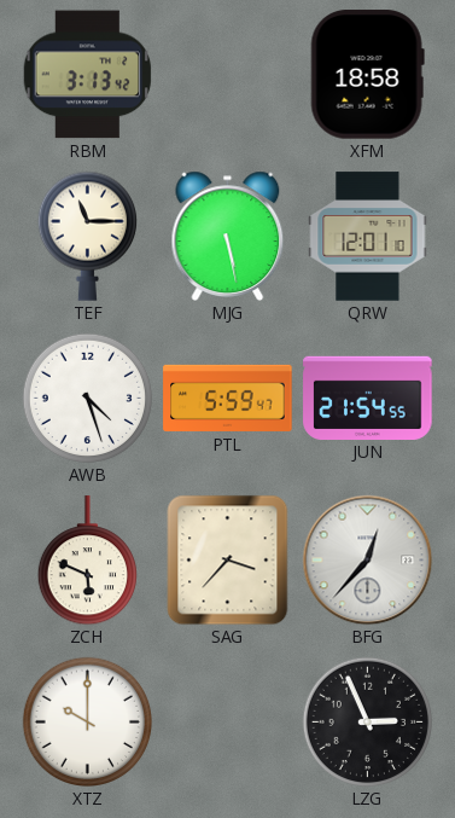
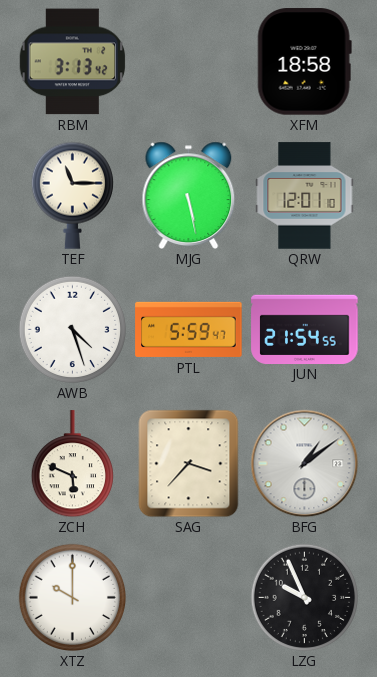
BFG: 12:37 -> 1:09 (304, 463)
LZG: 2:56 -> 9:56 (304, 597)
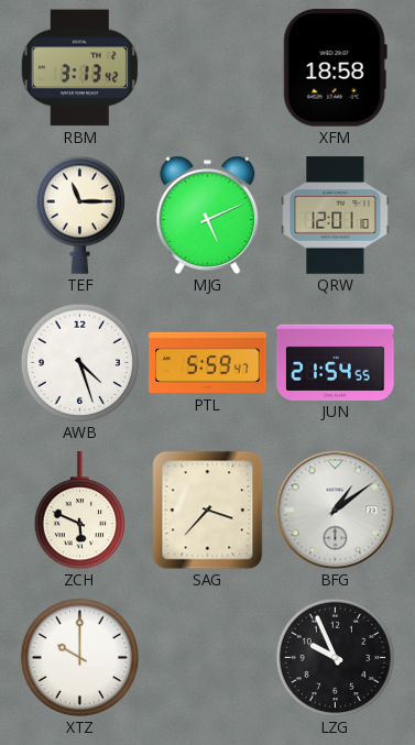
MJG: 5:28 -> 5:11 (208, 215)
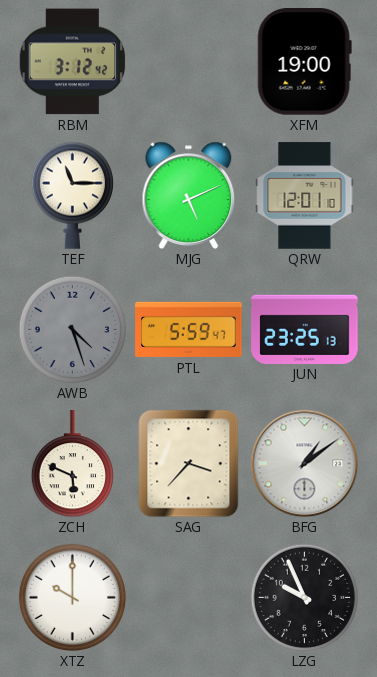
RBM: 3:13 -> 3:12 (72, 62)
XFM: 18:58 -> 19:00 (304, 62)
AWB dial: white -> grey (72, 329)
JUN: 21:54 -> 23:25 (305, 329)
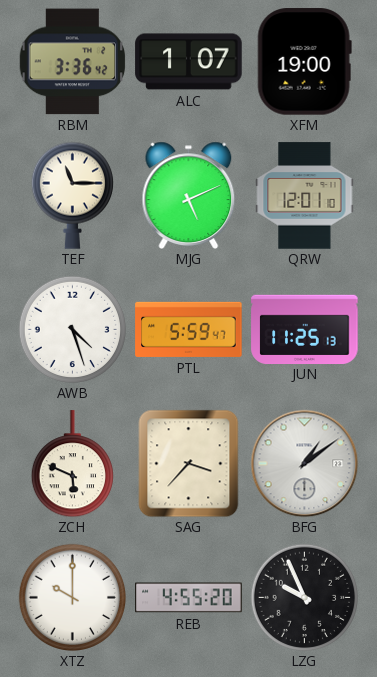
RBM: 3:12 -> 3:36 (72, 62)
ALC: none -> 1:07 (189, 62)
AWB dial: grey -> white (72, 329)
JUN: 23:25 -> 11:25 (305, 329)
REB: none -> 4:55 (189, 598)
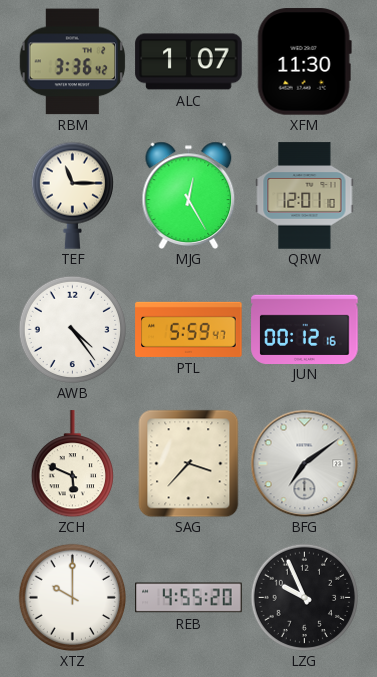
XFM: 19:00 -> 11:30 (304, 62)
MJG: 5:11 -> 12:25 (189, 195)
AWB: 4:27 -> 4:24 (72, 329)
JUN: 11:25 -> 00:12 (305, 329)
BFG: 1:09 -> 7:09 (304, 463)
